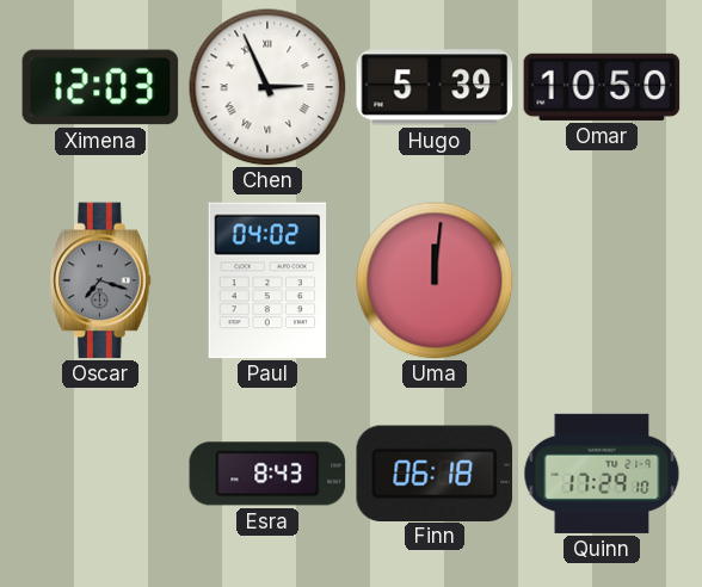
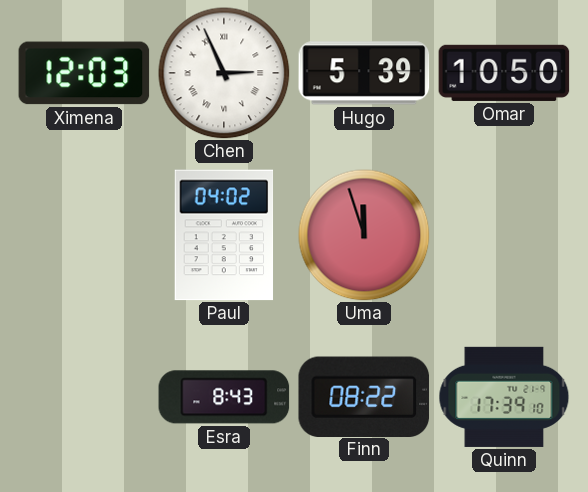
Oscar: 7:18 -> none (100, 280)
Uma: 12:01 -> 11:57 (364, 235)
Finn: 06:18 -> 08:22 (364, 396)
Quinn: 17:29 -> 17:39 (504, 397)
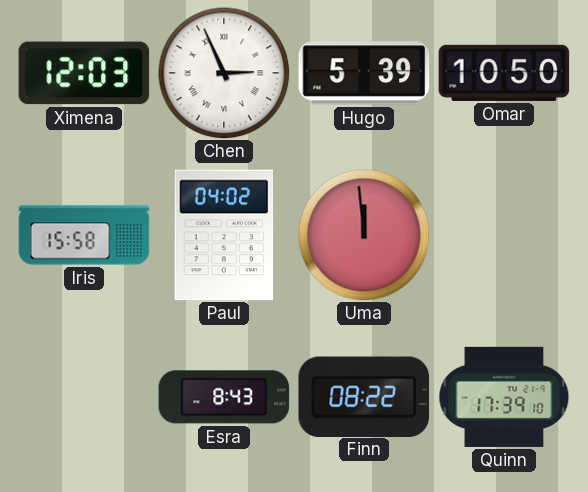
Iris: none -> 15:58 (84, 235)
Uma: 11:57 -> 11:59 (364, 235)
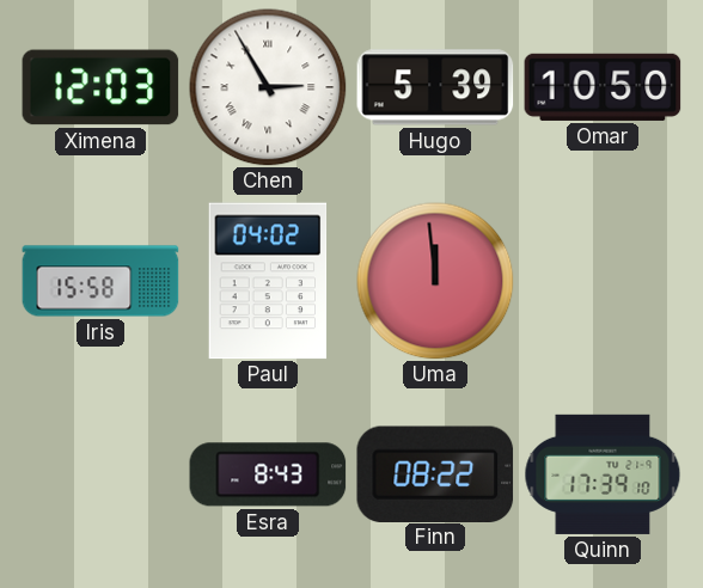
Chen: 2:56 -> 2:55 (268, 87)
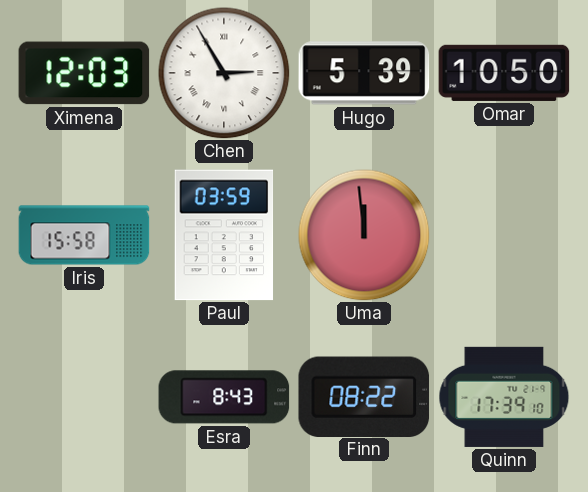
Paul: 04:02 -> 03:59 (224, 235)
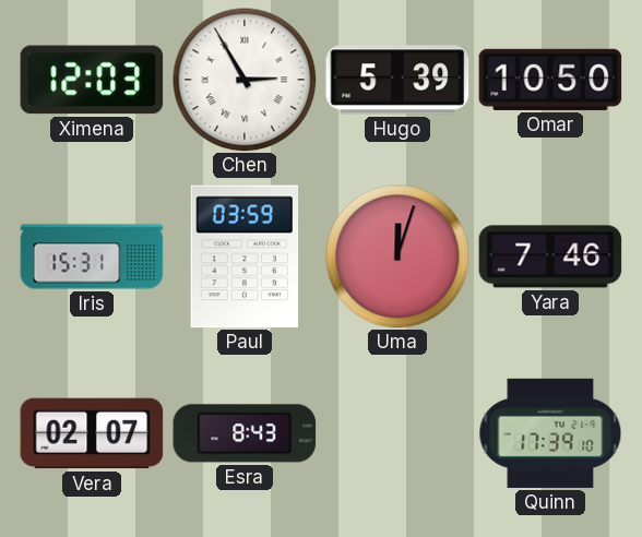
Iris: 15:58 -> 15:31 (92, 256)
Uma: 11:59 -> 12:03 (397, 256)
Yara: none -> 7:46 (550, 256)
Vera: none -> 02:07 (92, 433)
Finn: 08:22 -> none (364, 396)
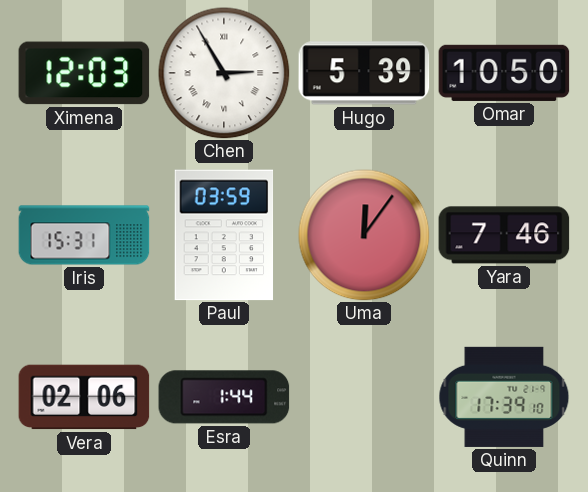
Uma: 12:03 -> 12:06 (364, 235)
Vera: 02:07 -> 02:06 (84, 397)
Esra: 8:43 -> 1:44 (224, 397)
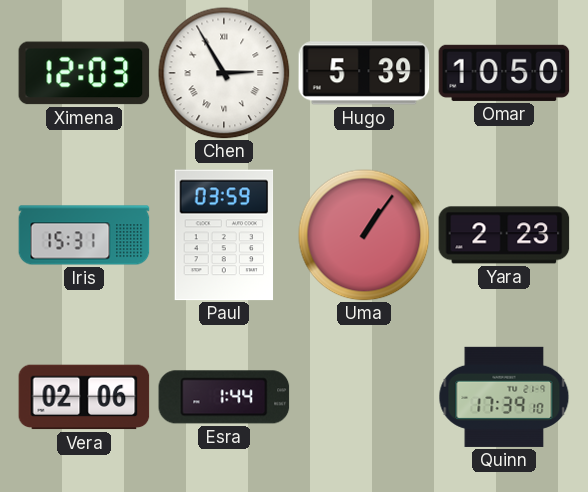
Uma: 12:06 -> 1:06 (364, 235)
Yara: 7:46 -> 2:23 (504, 235)
